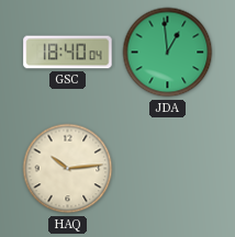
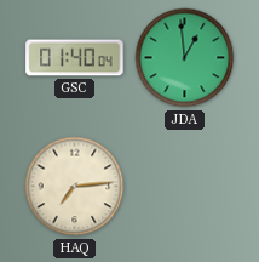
GSC: 18:40 -> 01:40 (75, 58)
HAQ: 10:14 -> 7:14 (75, 187)
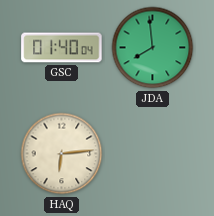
JDA: 12:59 -> 7:59 (153, 48)
HAQ: 7:14 -> 6:14 (62, 154)
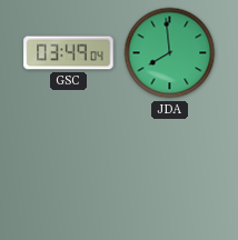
GSC: 01:40 -> 03:49 (69, 53)
HAQ: 6:14 -> none (62, 154)
